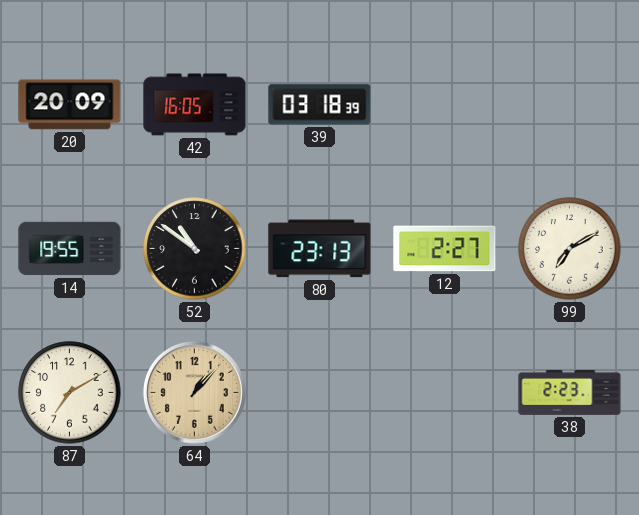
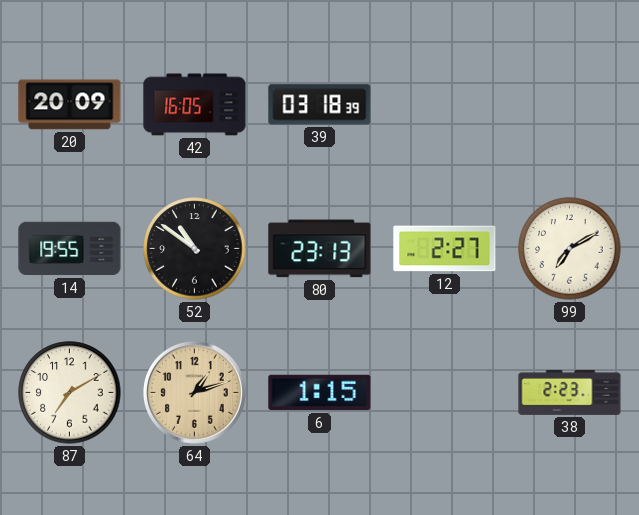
64: 1:07 -> 1:12 (194, 392)
6: none -> 1:15 (320, 393)
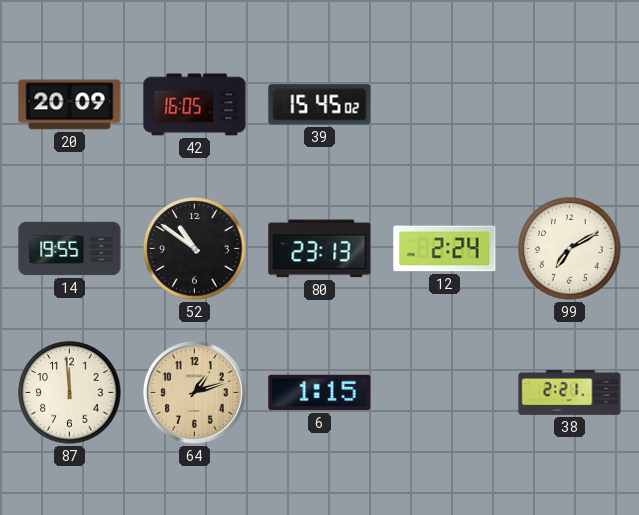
39: 03:18 -> 15:45 (320, 105)
12: 2:27 -> 2:24 (445, 249)
87: 7:10 -> 11:59 (70, 393)
38: 2:23 -> 2:21 (570, 392)
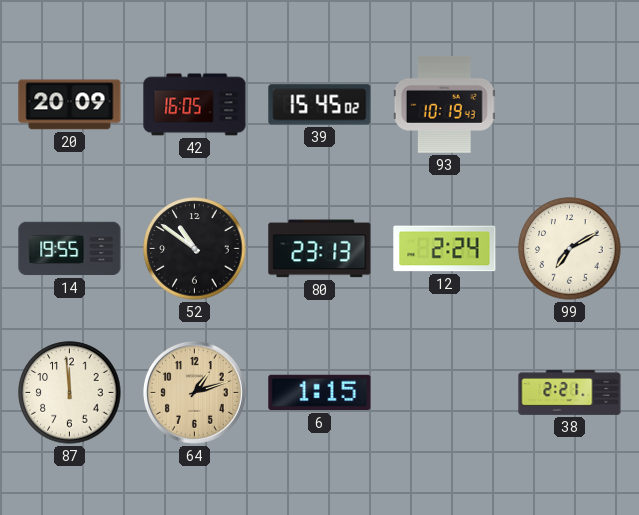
93: none -> 10:19 (444, 104)
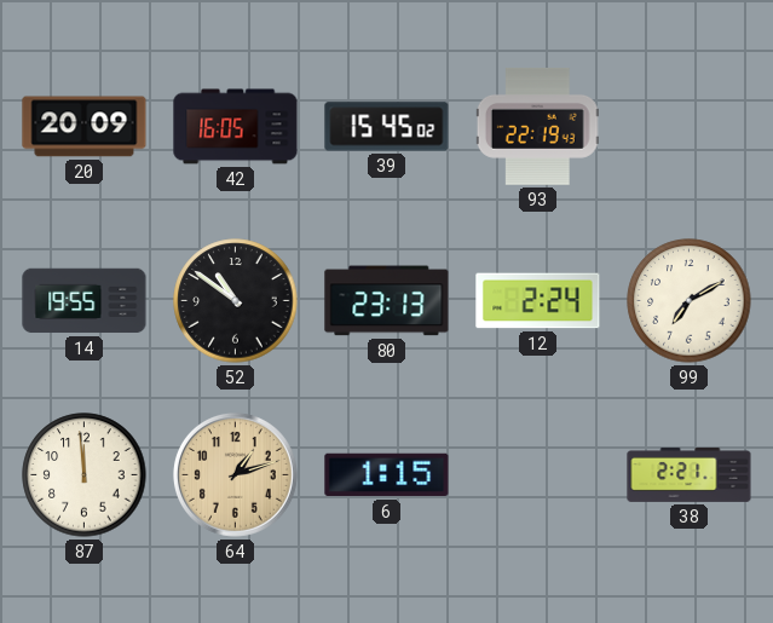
93: 10:19 -> 22:19 (537, 126)
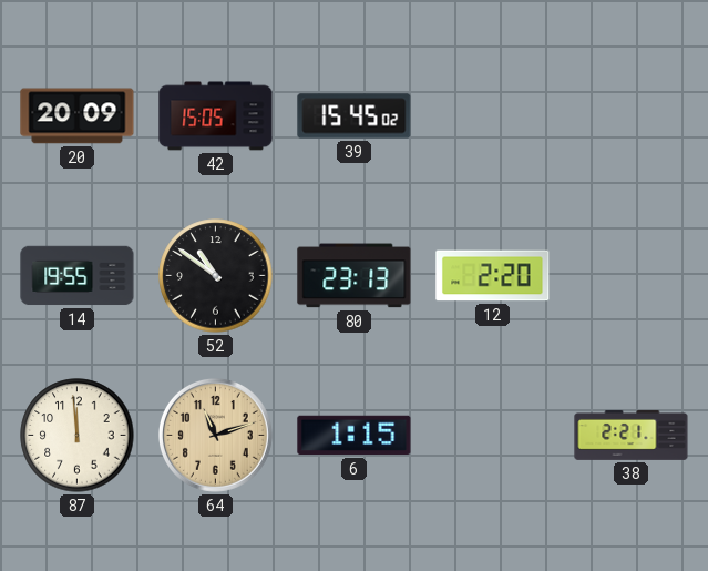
42: 16:05 -> 15:05 (216, 116)
93: 22:19 -> none (537, 126)
12: 2:24 -> 2:20 (493, 276)
99: 7:10 -> none (690, 301)
64: 1:12 -> 11:12 (215, 435)
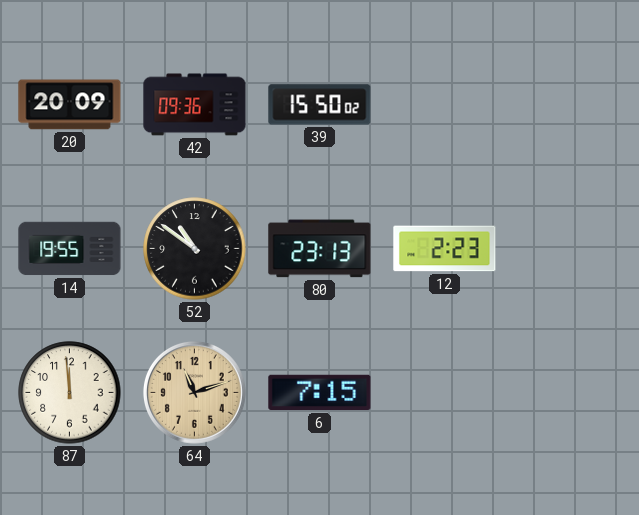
42: 15:05 -> 09:36 (195, 105)
39: 15:45 -> 15:50 (320, 105)
12: 2:20 -> 2:23 (445, 249)
6: 1:15 -> 7:15 (320, 393)
38: 2:21 -> none (632, 435)
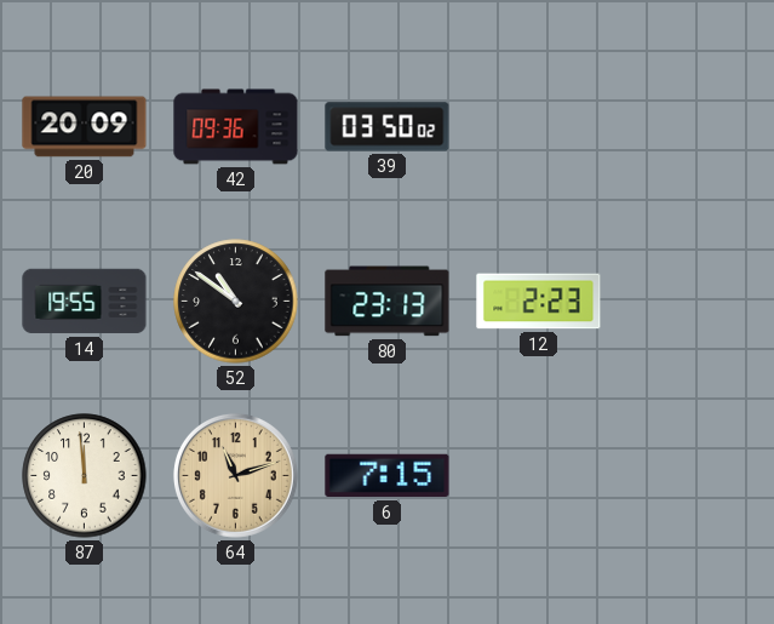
39: 15:50 -> 03:50 (388, 127)
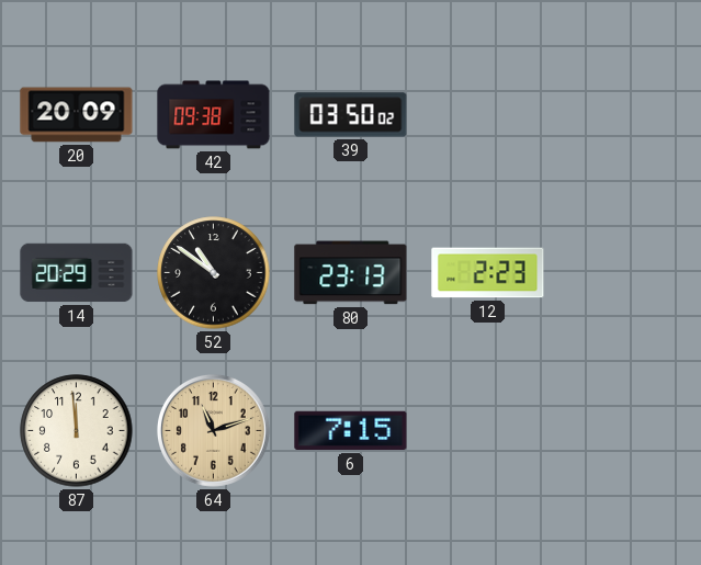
42: 09:36 -> 09:38 (214, 115)
14: 19:55 -> 20:29 (77, 273)
